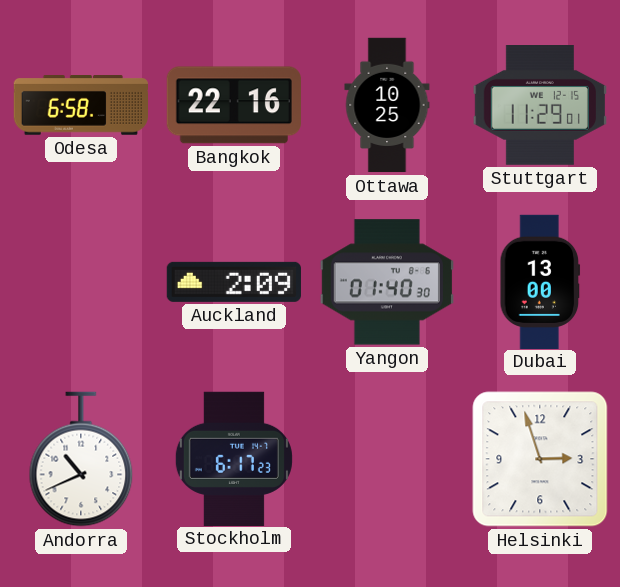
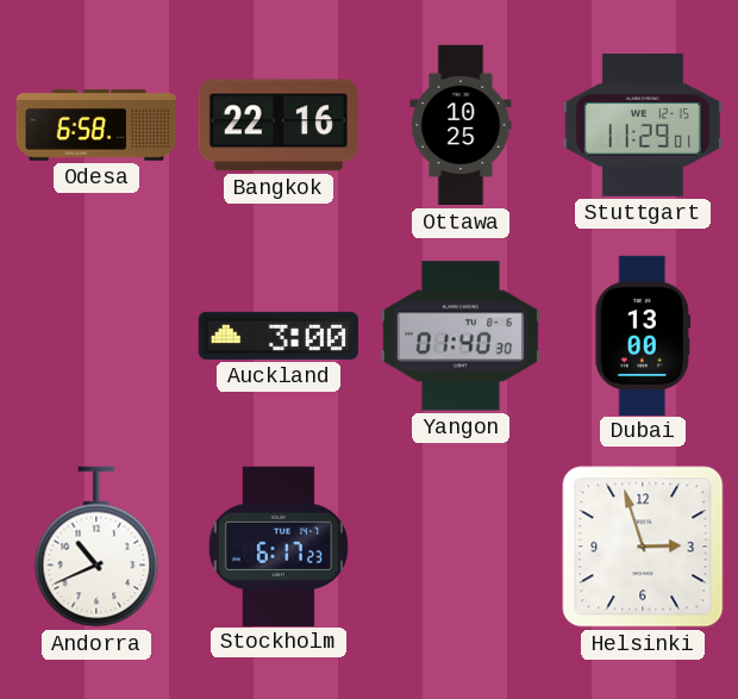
Auckland: 2:09 -> 3:00 (279, 336)
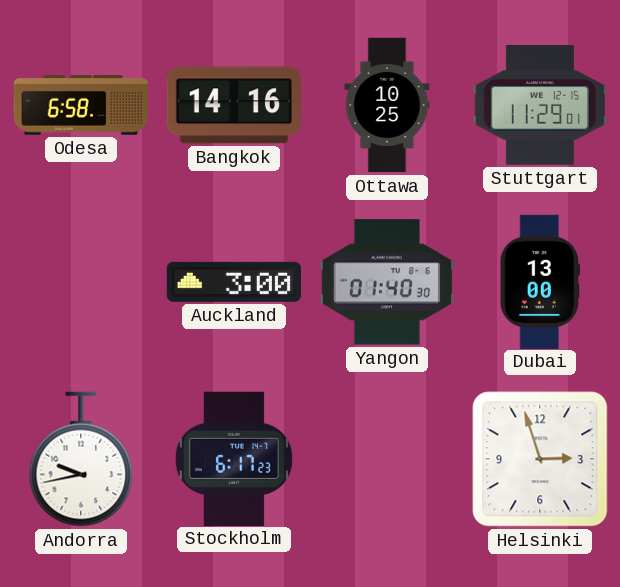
Bangkok: 22:16 -> 14:16 (234, 105)
Andorra: 10:41 -> 9:43 (81, 459)
